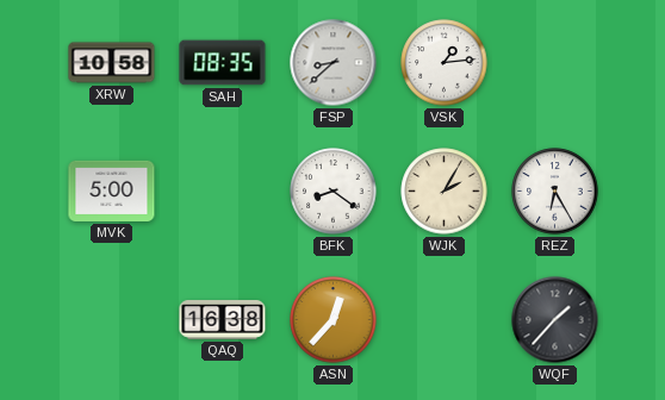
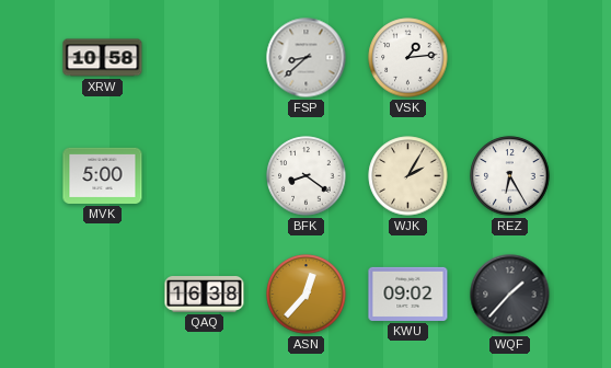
SAH: 08:35 -> none (223, 63)
KWU: none -> 09:02 (408, 294)
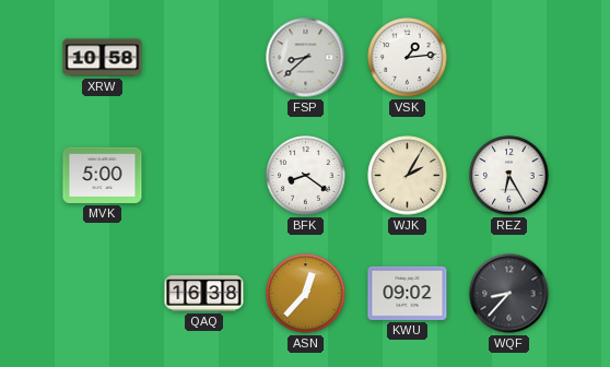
WQF: 1:37 -> 8:37 (509, 294)
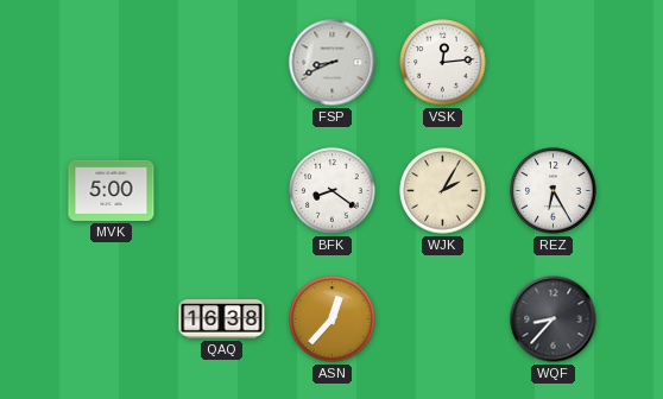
XRW: 10:58 -> none (103, 58)
FSP: 8:38 -> 8:41 (333, 63)
VSK: 1:14 -> 12:14 (443, 63)
KWU: 09:02 -> none (408, 293)
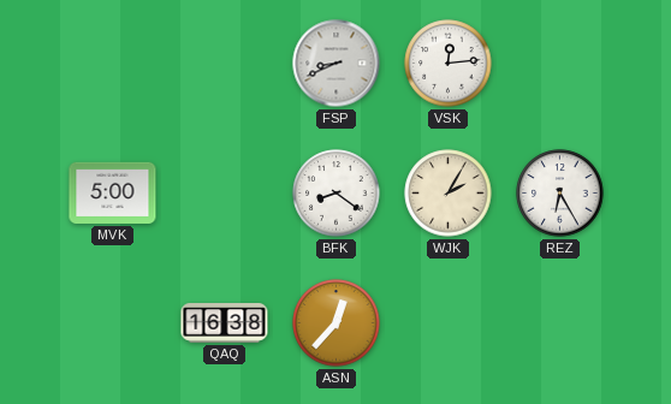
WQF: 8:37 -> none (554, 319)
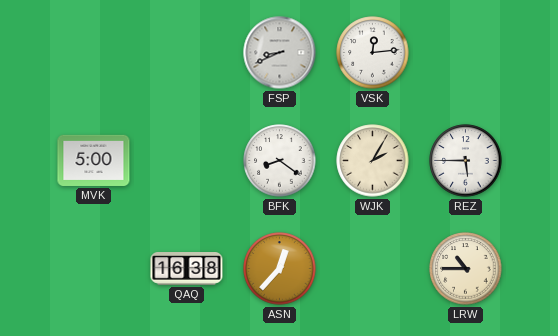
REZ: 6:25 -> 5:45 (466, 161)
LRW: none -> 10:45 (466, 269)
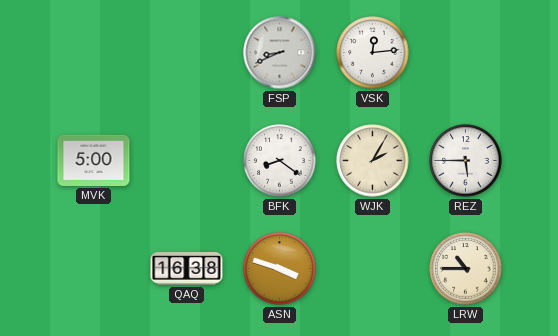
ASN: 12:37 -> 3:48 (280, 269)
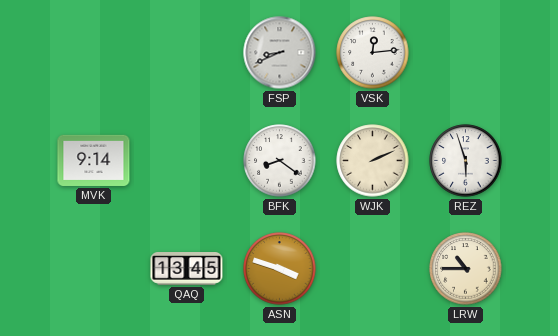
MVK: 5:00 -> 9:14 (94, 160)
WJK: 2:05 -> 2:11 (373, 161)
REZ: 5:45 -> 5:57 (466, 161)
QAQ: 16:38 -> 13:45 (187, 269)
